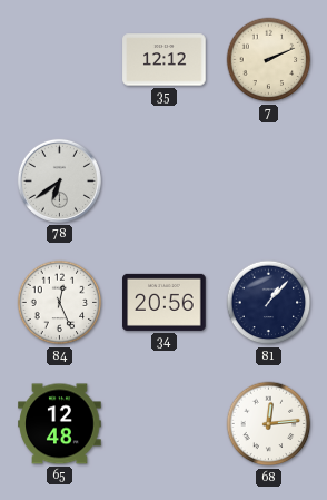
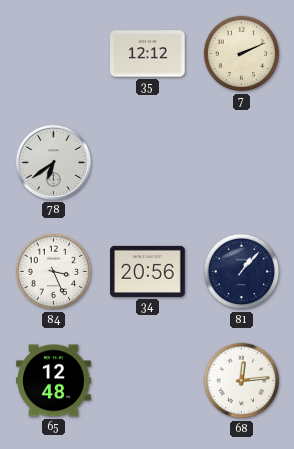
84: 12:26 -> 3:26 (54, 272)
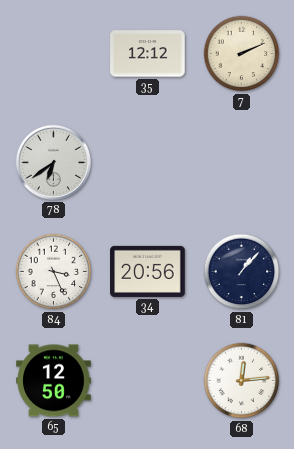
65: 12:48 -> 12:50 (54, 381)
